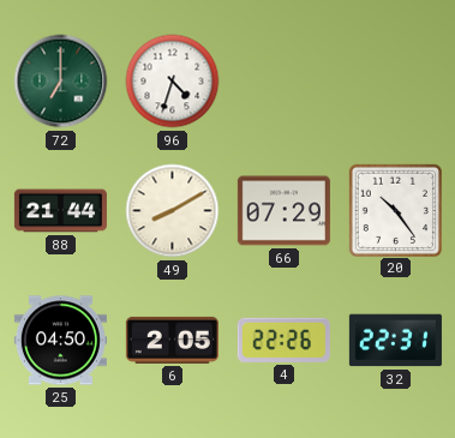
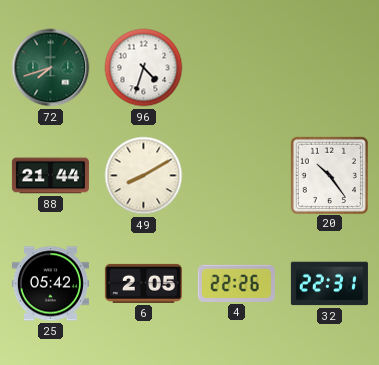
72: 7:00 -> 7:42 (51, 68)
66: 07:29 -> none (283, 211)
25: 04:50 -> 05:42 (50, 284)
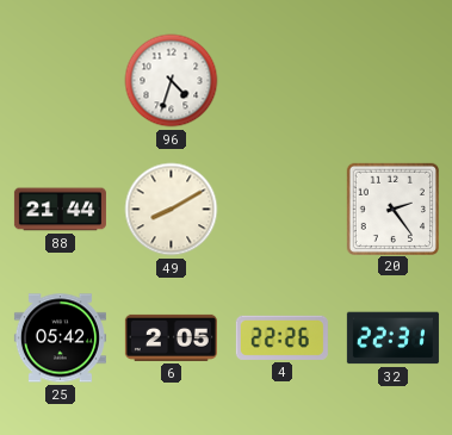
72: 7:42 -> none (51, 68)
20: 10:24 -> 2:24 (392, 209)
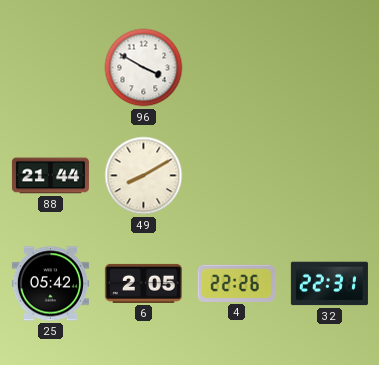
96: 4:33 -> 3:50 (144, 68)
20: 2:24 -> none (392, 209)
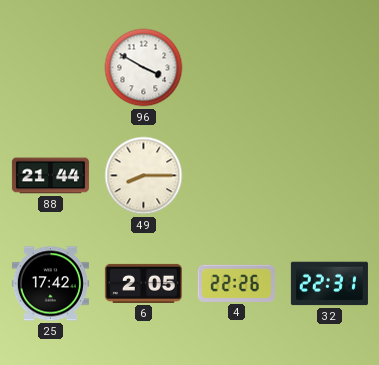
49: 8:10 -> 8:15 (144, 176)
25: 05:42 -> 17:42 (50, 284)
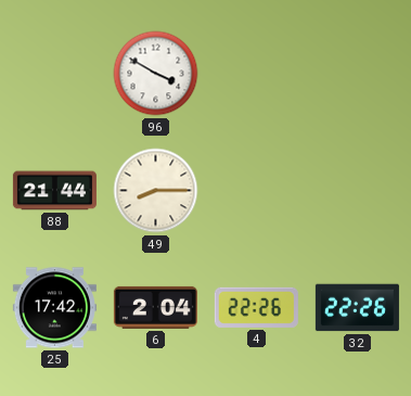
6: 2:05 -> 2:04 (155, 307)
32: 22:31 -> 22:26 (357, 308)
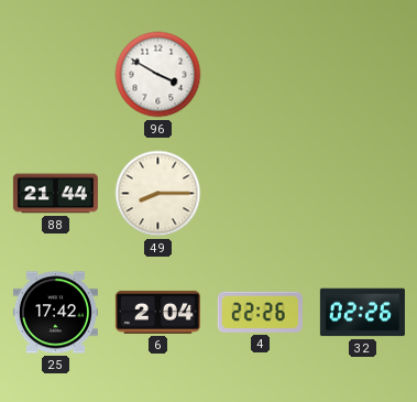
32: 22:26 -> 02:26 (362, 313)
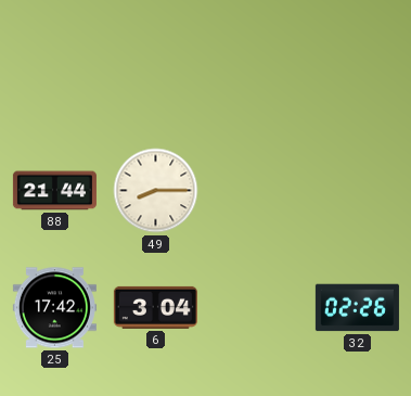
96: 3:50 -> none (158, 75)
6: 2:04 -> 3:04 (155, 307)
4: 22:26 -> none (260, 312)
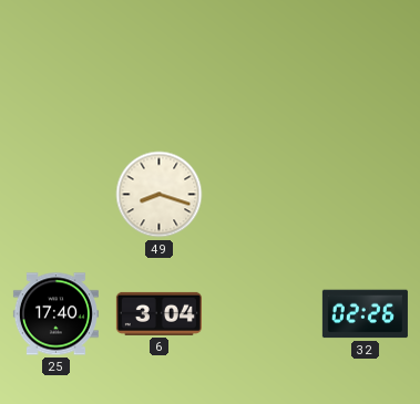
88: 21:44 -> none (54, 191)
49: 8:15 -> 8:18 (160, 195)
25: 17:42 -> 17:40 (55, 314)
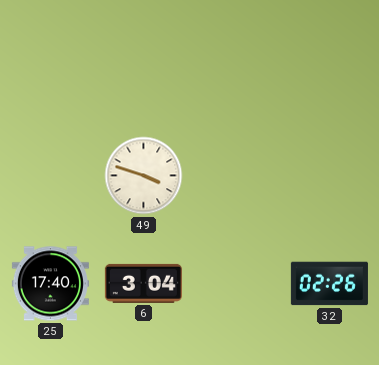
49: 8:18 -> 3:48 (144, 176)
